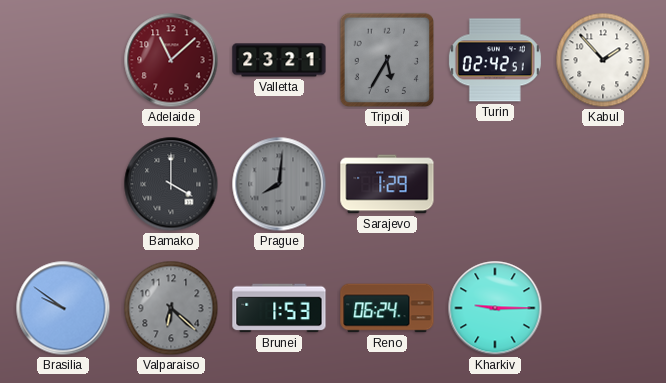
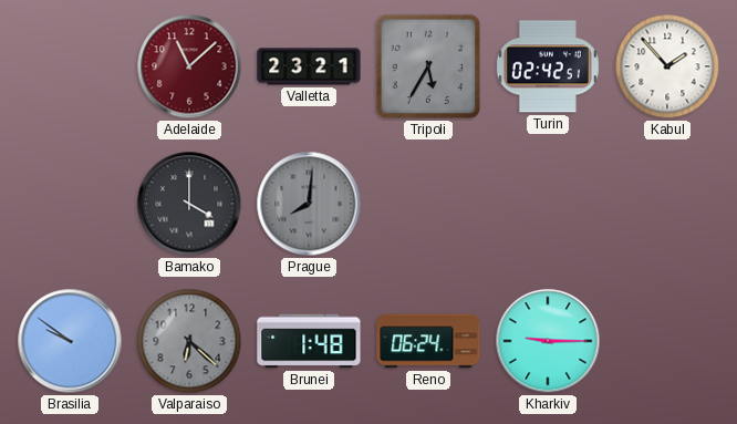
Sarajevo: 1:29 -> none (387, 184)
Brunei: 1:53 -> 1:48 (309, 341)
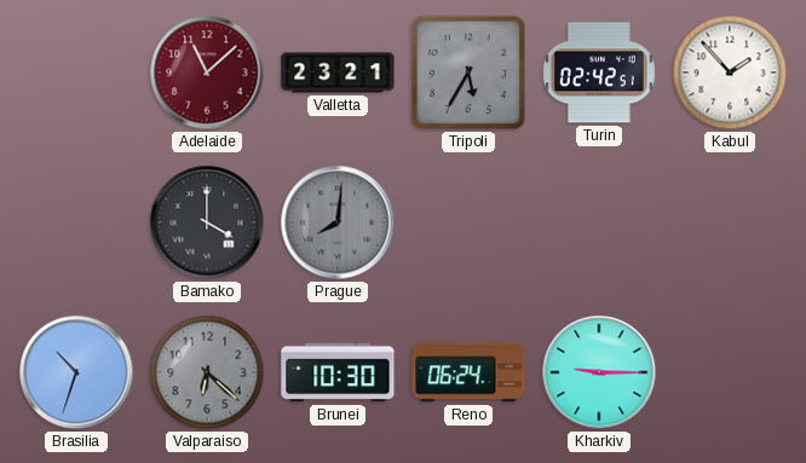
Brasilia: 9:51 -> 10:33 (76, 372)
Brunei: 1:48 -> 10:30 (338, 372)
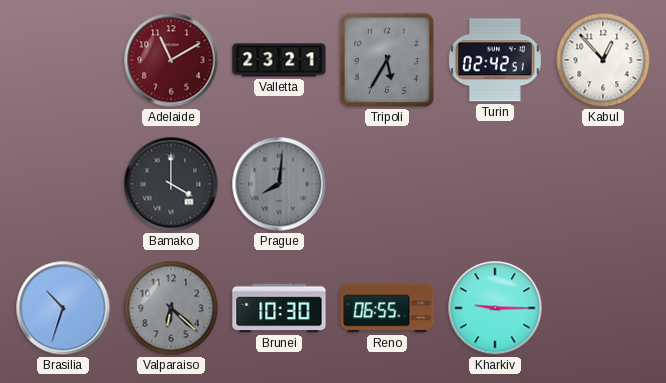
Adelaide: 11:08 -> 11:10 (171, 60)
Kabul: 1:53 -> 12:53 (603, 60)
Reno: 06:24 -> 06:55 (387, 308)
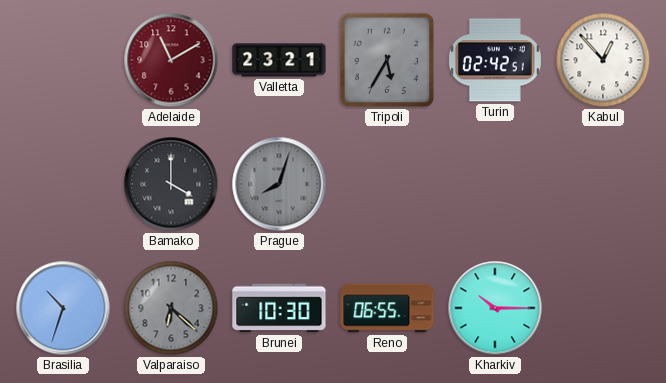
Prague: 8:01 -> 8:03 (279, 184)
Kharkiv: 9:15 -> 10:15 (495, 308)
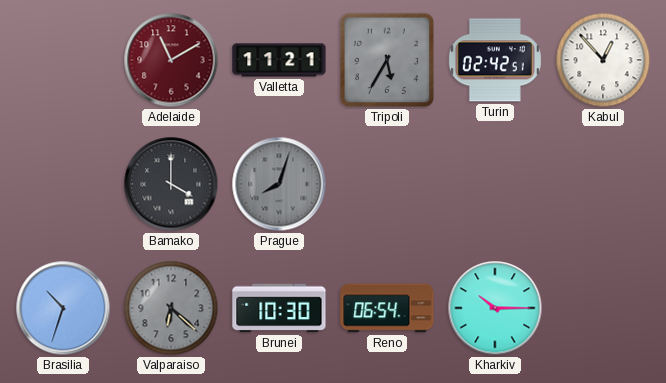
Valletta: 23:21 -> 11:21 (279, 60)
Reno: 06:55 -> 06:54 (387, 308)
